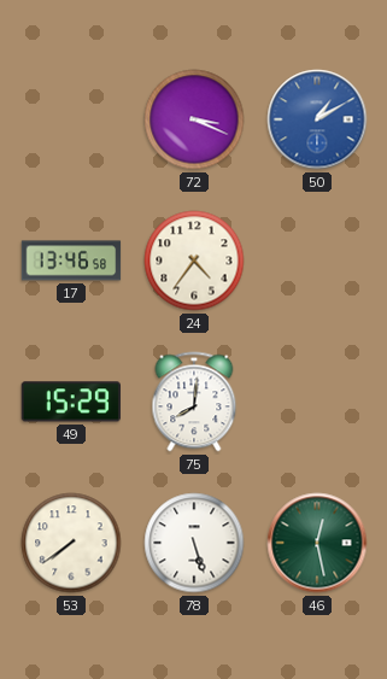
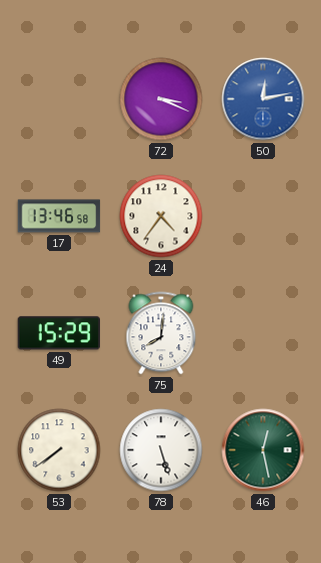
50: 1:10 -> 12:13 (263, 99)
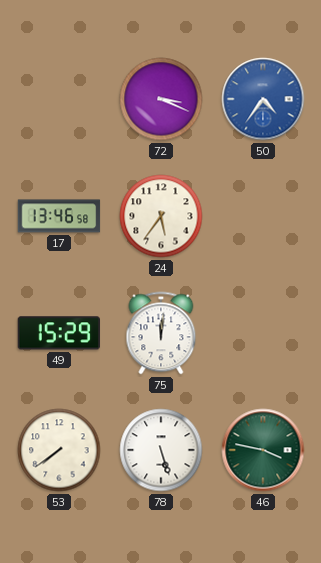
50: 12:13 -> 4:36 (263, 99)
24: 4:36 -> 5:36 (161, 216)
75: 8:01 -> 12:01 (161, 333)
46: 12:28 -> 3:47 (263, 450)
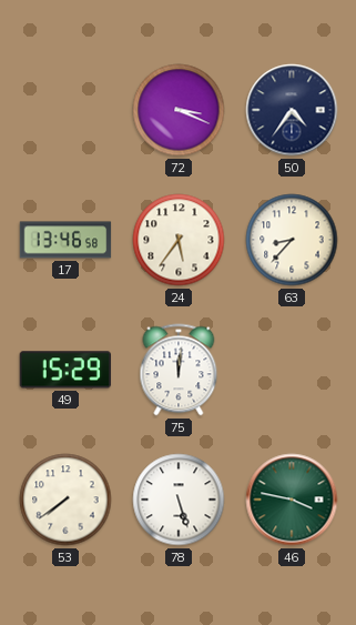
50 dial: blue -> navy (292, 110)
63: none -> 8:37 (292, 240)
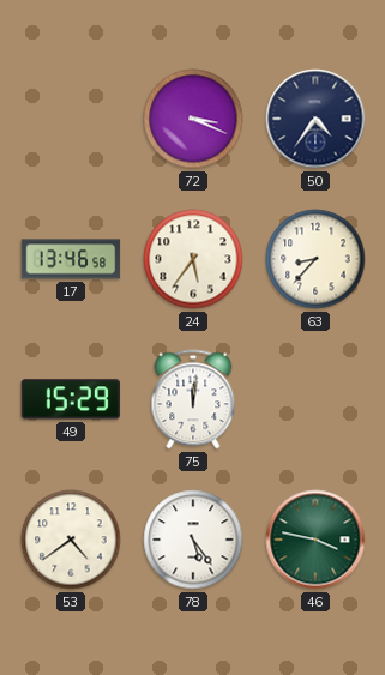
53: 7:39 -> 4:39 (71, 540)
78: 5:27 -> 5:24 (193, 540)
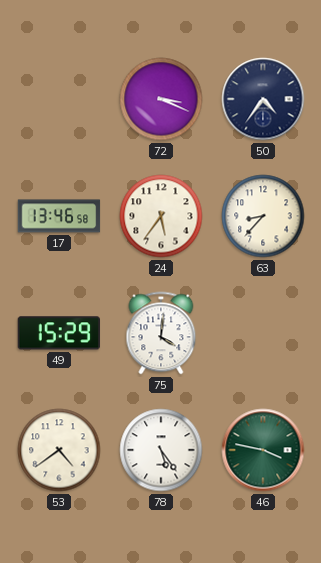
75: 12:01 -> 4:01 (161, 333)
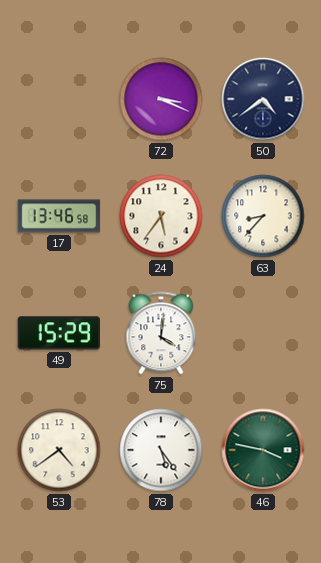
50: 4:36 -> 4:39 (263, 99)
